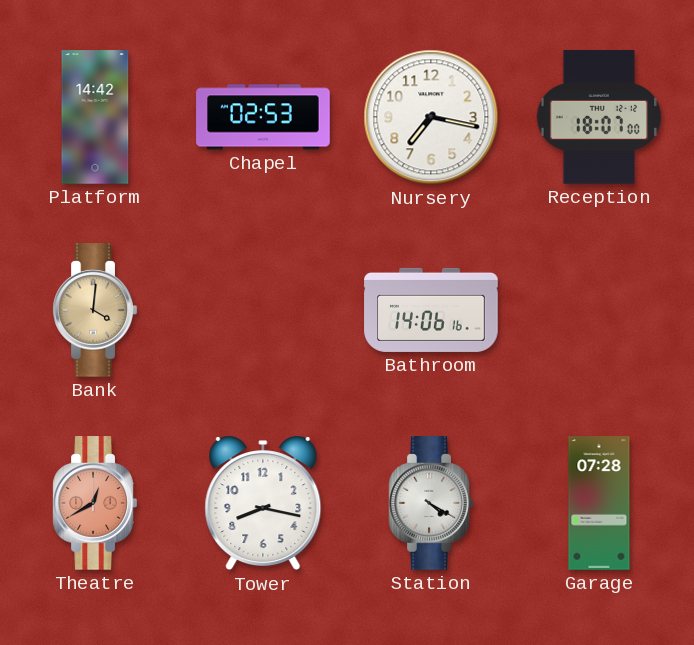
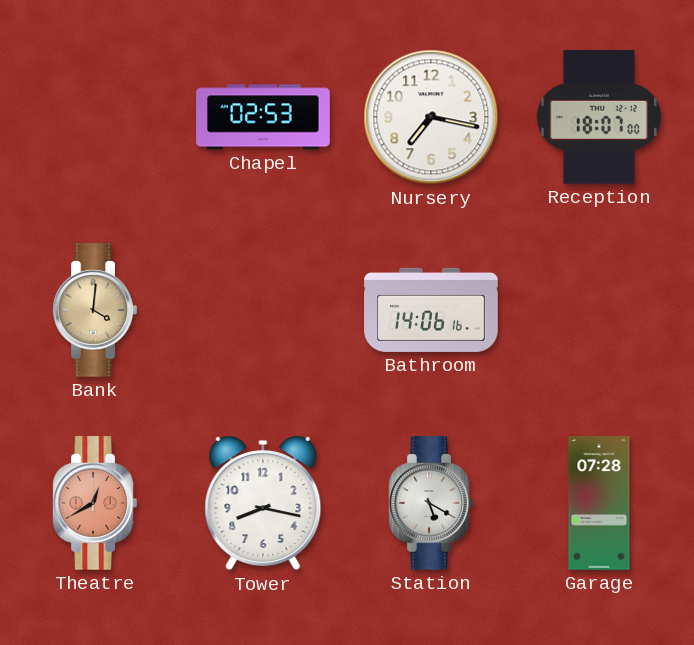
Platform: 14:42 -> none (95, 117)
Station: 4:20 -> 5:20 (431, 503)
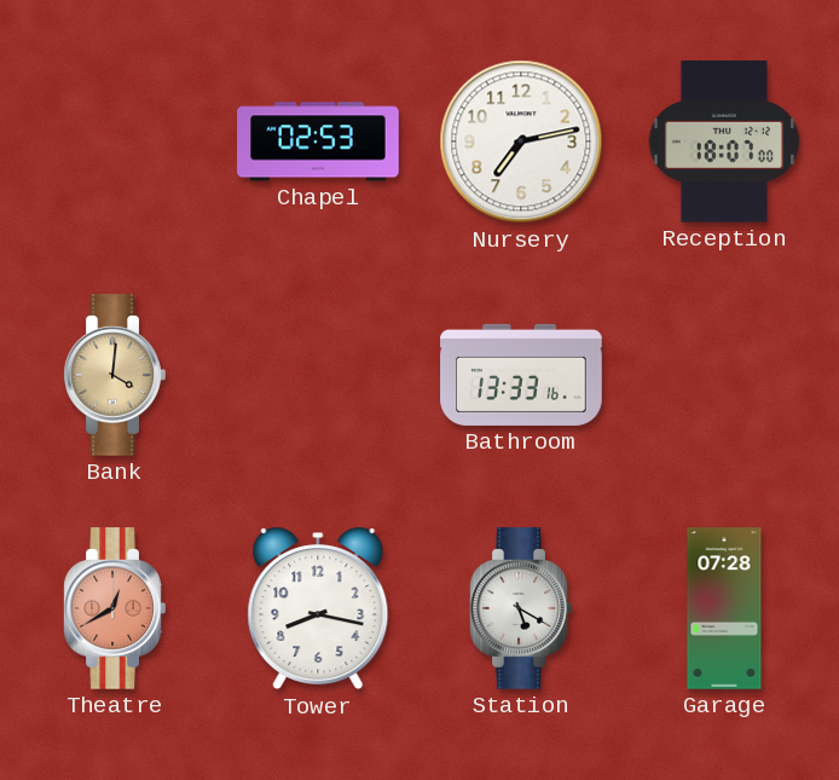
Nursery: 7:17 -> 7:13 (521, 141)
Bathroom: 14:06 -> 13:33 (521, 375)
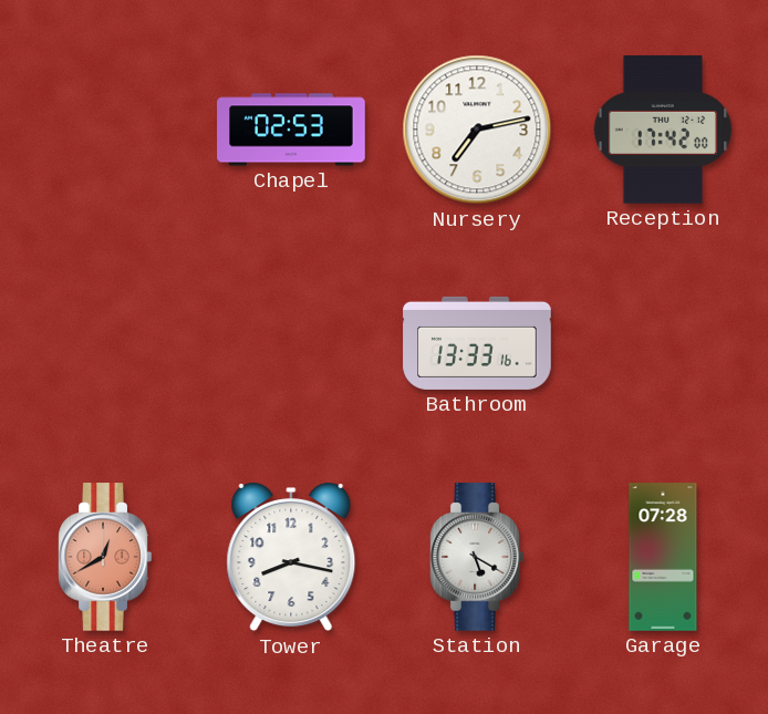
Reception: 18:07 -> 17:42 (663, 130)
Bank: 4:01 -> none (115, 375)
